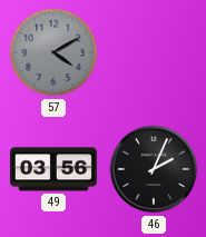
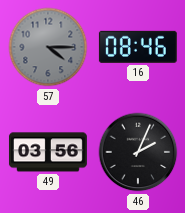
57: 4:10 -> 4:15 (48, 47)
16: none -> 08:46 (138, 47)
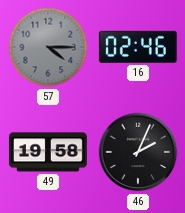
16: 08:46 -> 02:46 (138, 47)
49: 03:56 -> 19:58 (48, 152)
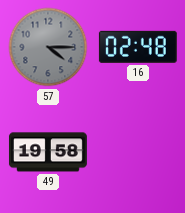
16: 02:46 -> 02:48 (138, 47)
46: 2:04 -> none (138, 152)
